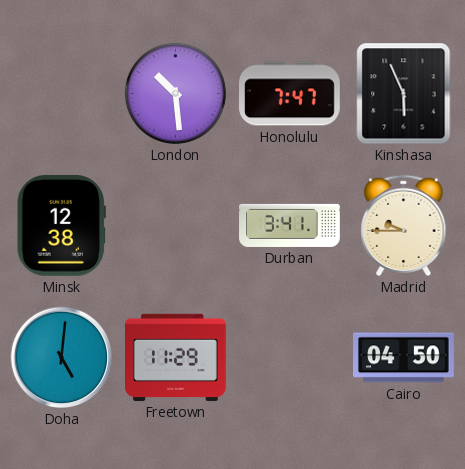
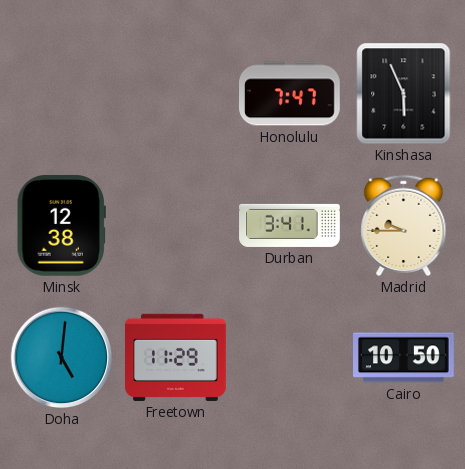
London: 10:29 -> none (175, 93)
Cairo: 04:50 -> 10:50 (404, 358)
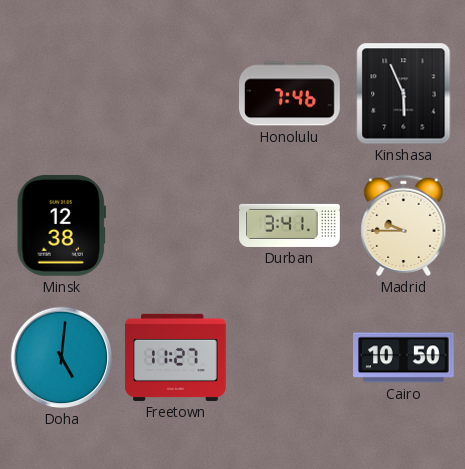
Honolulu: 7:47 -> 7:46 (290, 94)
Freetown: 11:29 -> 11:27 (176, 357)
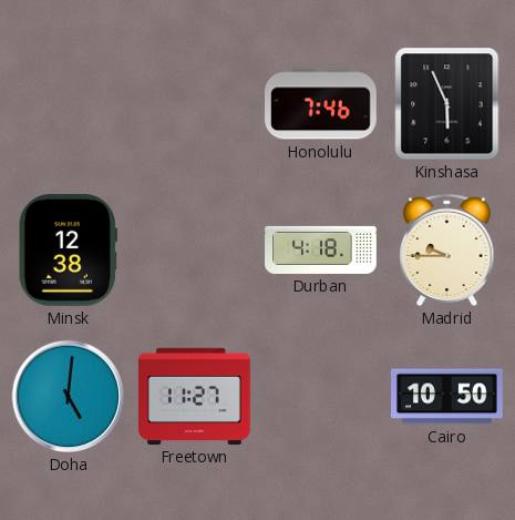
Durban: 3:41 -> 4:18 (321, 249)
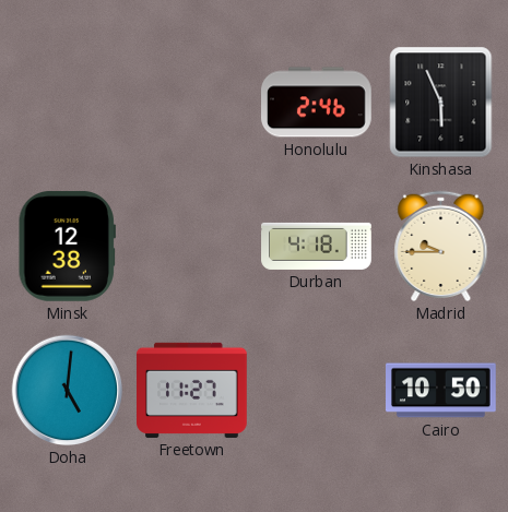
Honolulu: 7:46 -> 2:46 (317, 103)
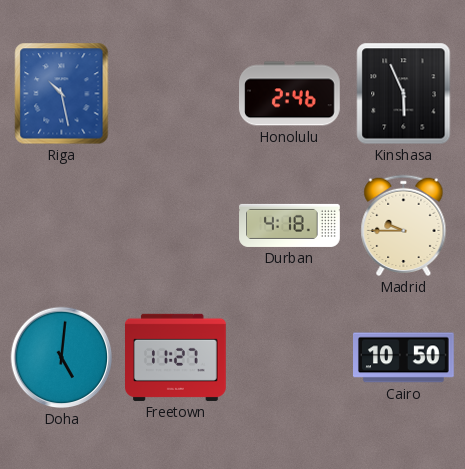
Riga: none -> 10:28 (62, 94)
Minsk: 12:38 -> none (67, 247)
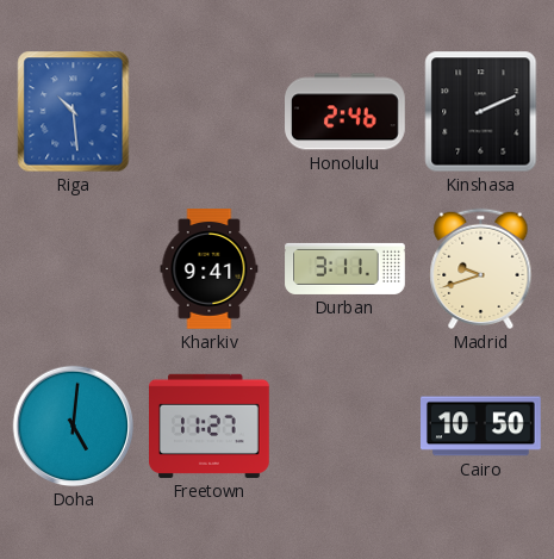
Riga: 10:28 -> 10:29 (74, 112)
Kinshasa: 5:56 -> 2:11 (481, 112)
Kharkiv: none -> 9:41 (210, 269)
Durban: 4:18 -> 3:11 (346, 268)
Madrid: 9:45 -> 9:42 (481, 269)
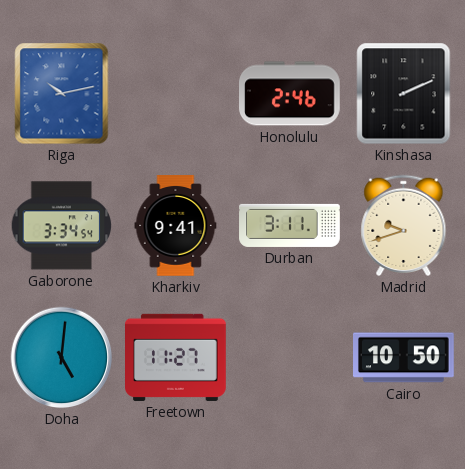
Riga: 10:29 -> 10:13 (62, 94)
Gaborone: none -> 3:34 (62, 226)
